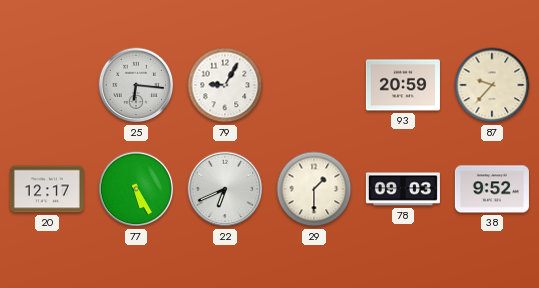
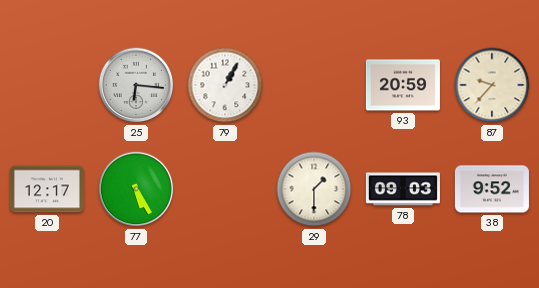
79: 9:05 -> 1:05 (225, 85)
22: 6:41 -> none (225, 189)
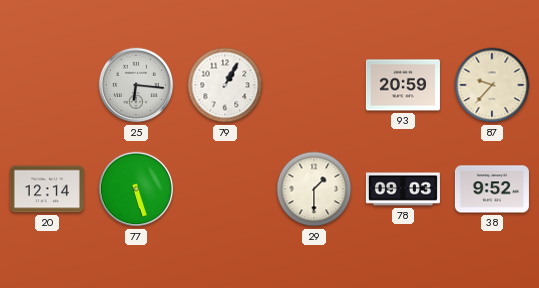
20: 12:17 -> 12:14 (47, 189)
77: 5:25 -> 5:27 (136, 189)
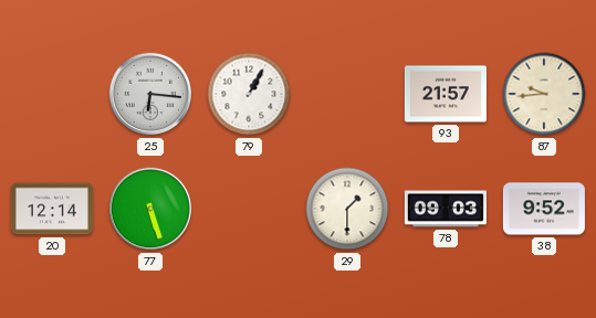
93: 20:59 -> 21:57 (446, 94)
87: 9:37 -> 9:44 (544, 94)
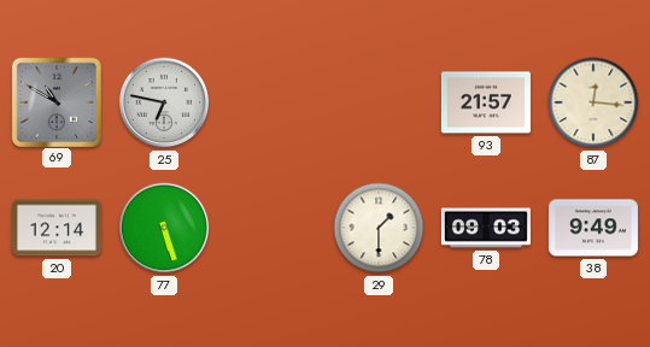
69: none -> 10:50 (55, 101)
25: 6:16 -> 6:47 (164, 102)
79: 1:05 -> none (249, 94)
87: 9:44 -> 12:16 (593, 102)
38: 9:52 -> 9:49 (593, 228)
